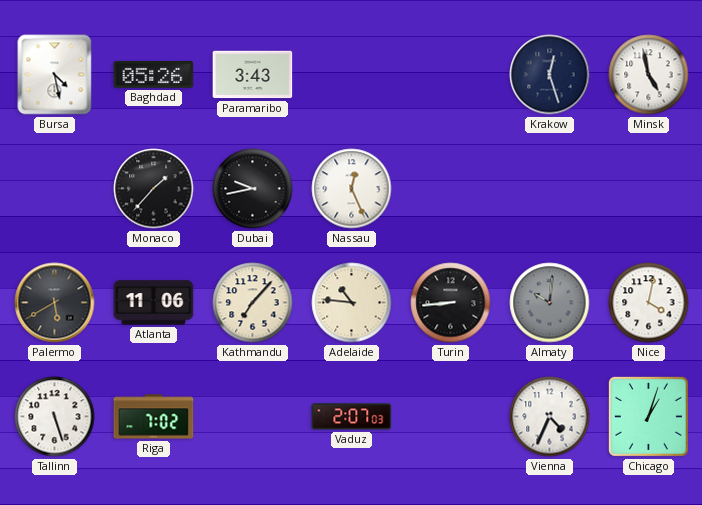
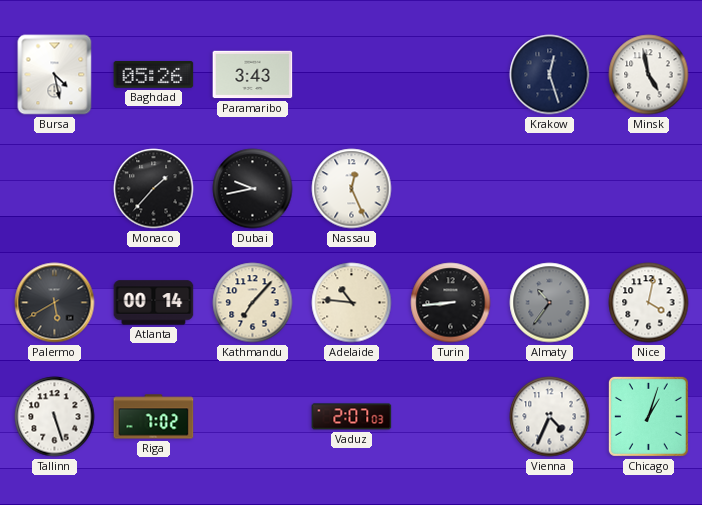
Atlanta: 11:06 -> 00:14 (154, 303)
Almaty: 10:01 -> 10:36 (550, 303)
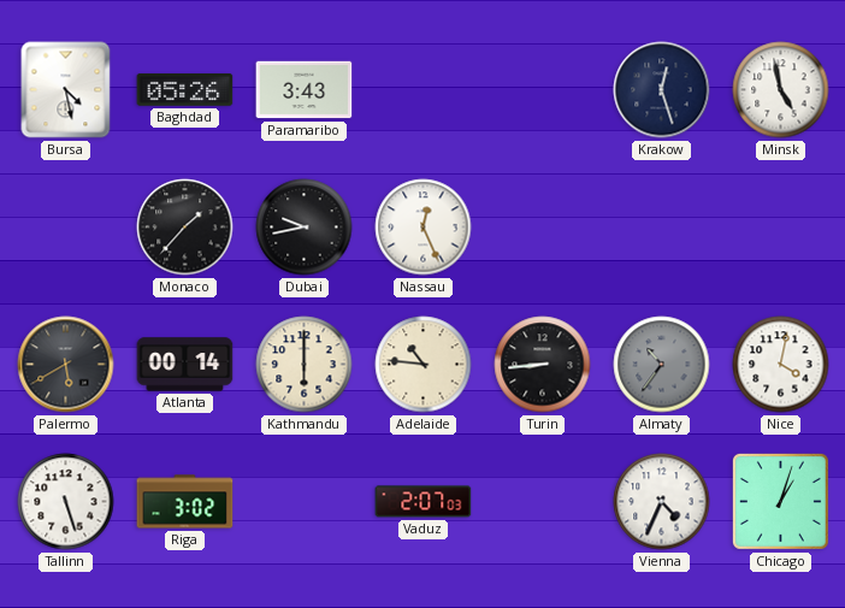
Kathmandu: 7:07 -> 6:00 (305, 365)
Riga: 7:02 -> 3:02 (185, 502)
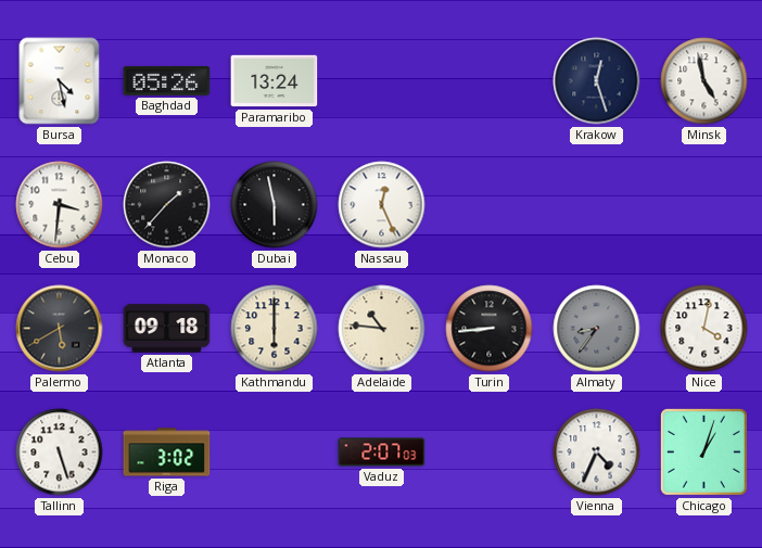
Paramaribo: 3:43 -> 13:24 (275, 81)
Cebu: none -> 3:31 (60, 205)
Dubai: 9:43 -> 5:58 (275, 205)
Atlanta: 00:14 -> 09:18 (167, 329)
Almaty: 10:36 -> 8:36 (597, 329)
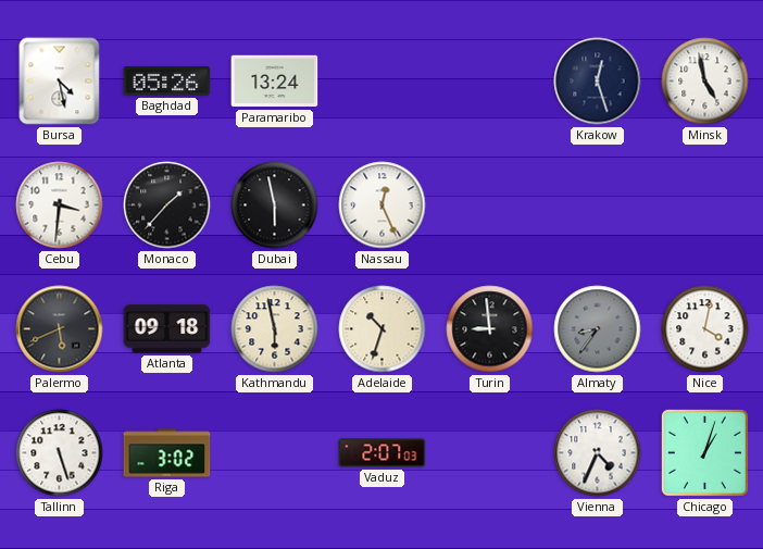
Palermo: 5:40 -> 5:41 (60, 329)
Kathmandu: 6:00 -> 5:58 (275, 329)
Adelaide: 10:46 -> 10:33 (383, 329)
Turin: 8:44 -> 8:59 (490, 329)
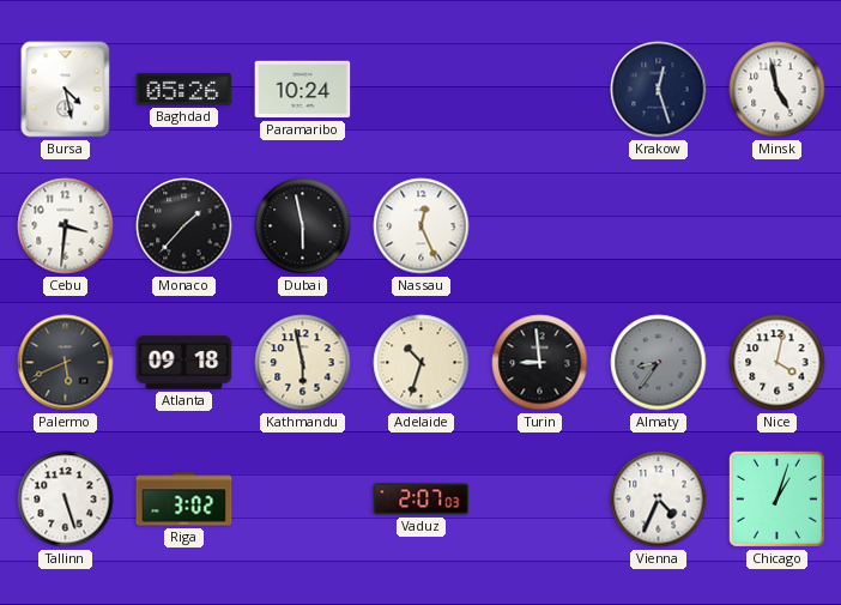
Paramaribo: 13:24 -> 10:24 (303, 90)
